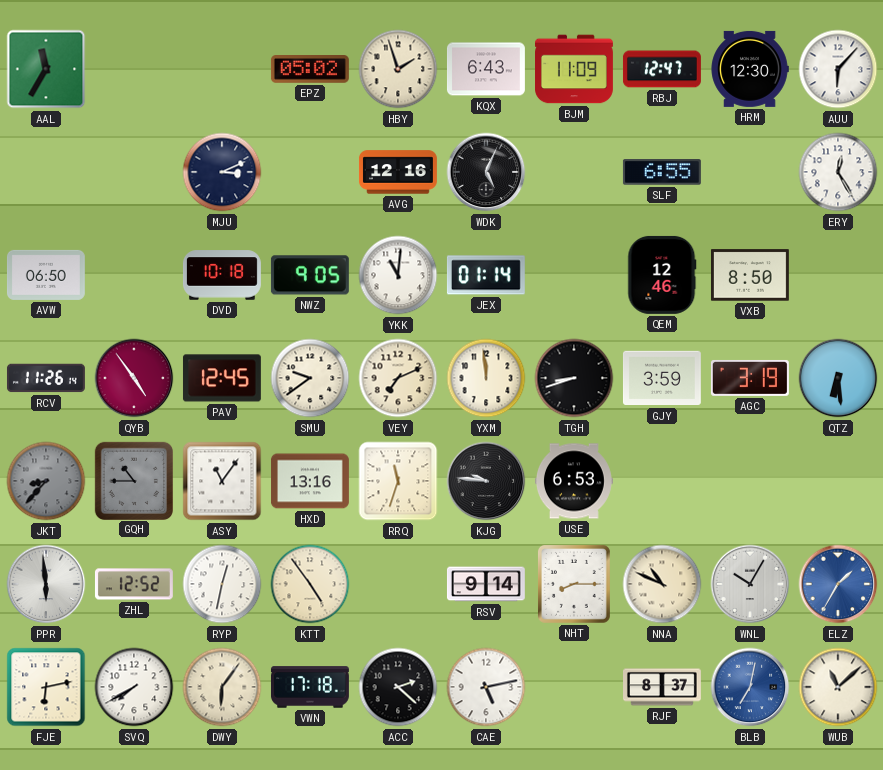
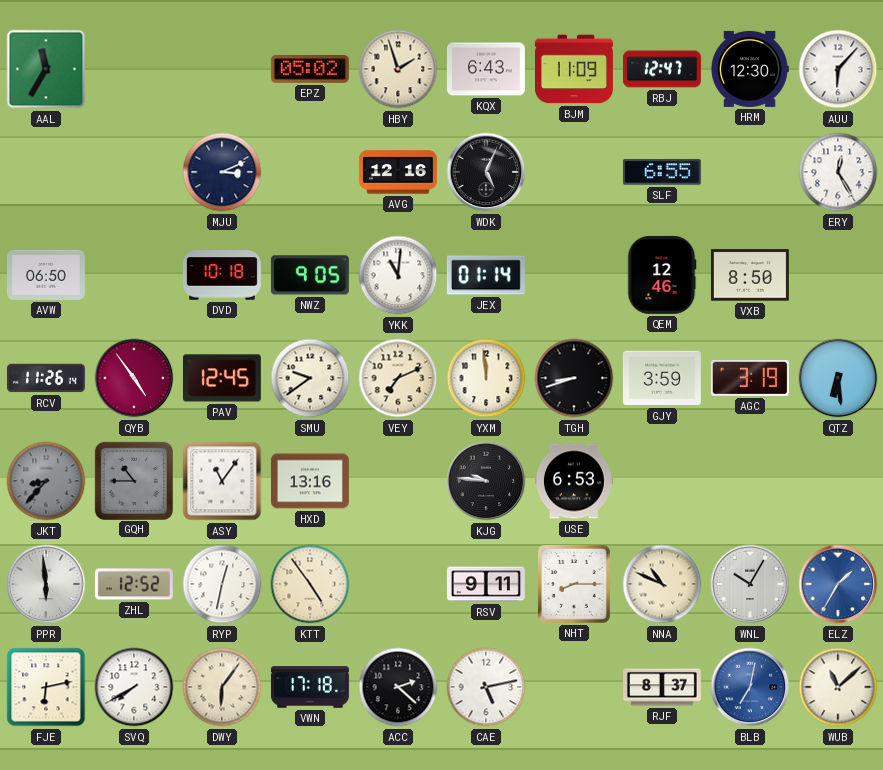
RRQ: 11:33 -> none (398, 481)
RSV: 9:14 -> 9:11 (486, 584)
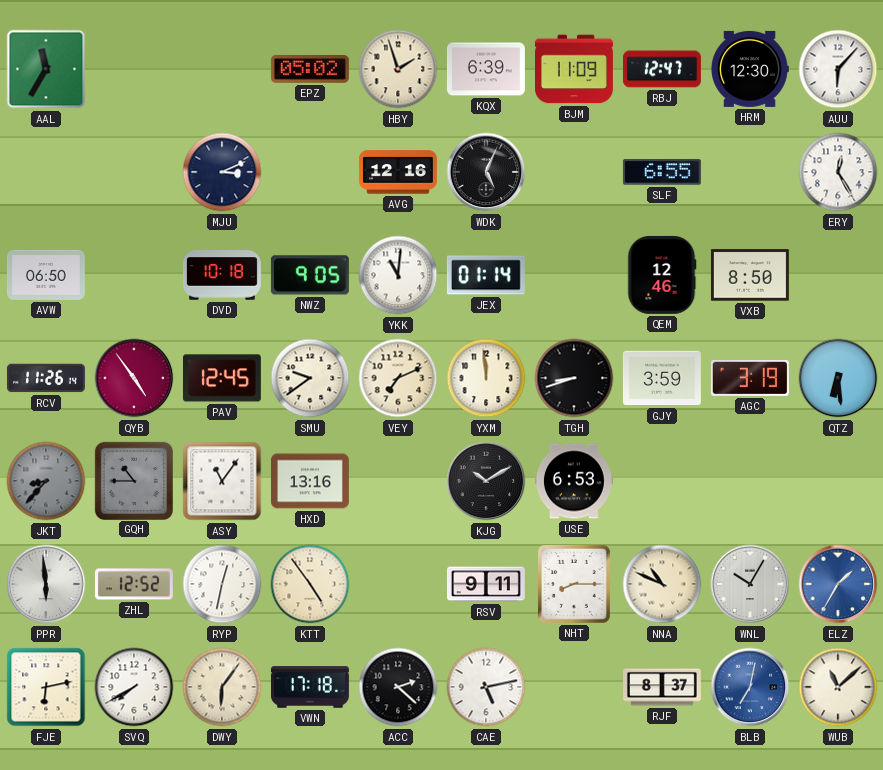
KQX: 6:43 -> 6:39 (486, 69)
KJG: 9:46 -> 10:10 (486, 481)
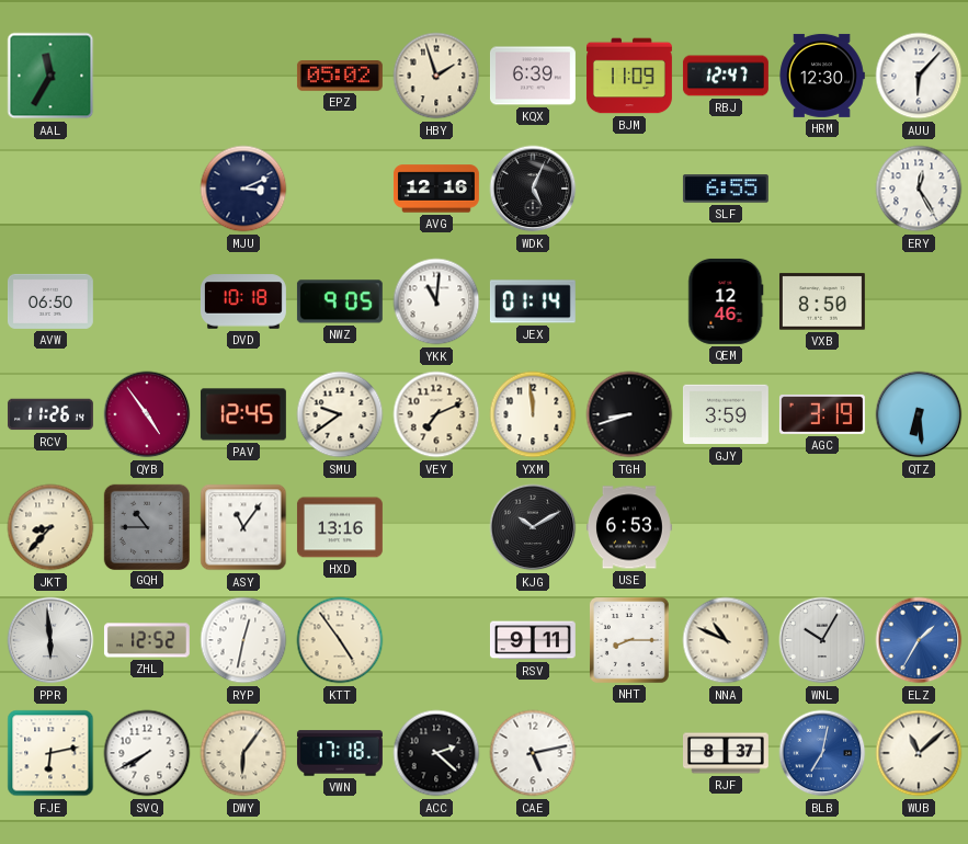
JKT dial: grey -> cream (50, 527)
